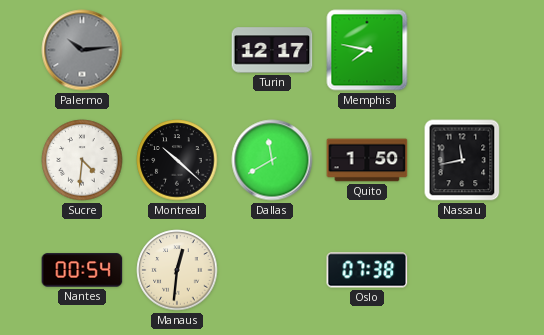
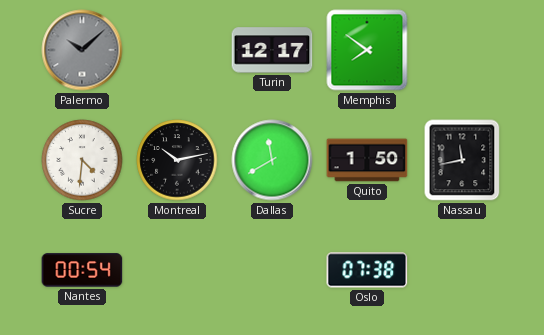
Palermo: 10:14 -> 10:08 (82, 50)
Memphis: 7:47 -> 7:51 (367, 50)
Montreal: 10:22 -> 10:13 (177, 160)
Manaus: 12:31 -> none (177, 270)
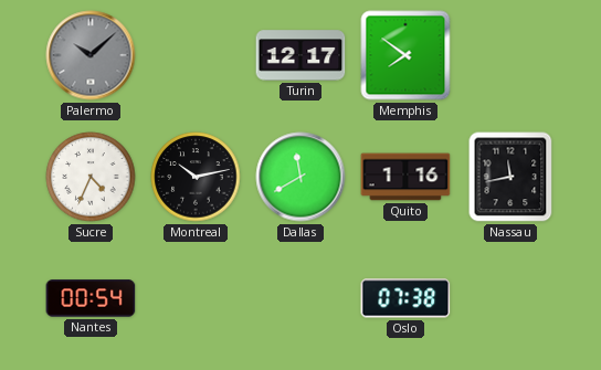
Sucre: 4:31 -> 4:34 (91, 177)
Quito: 1:50 -> 1:16 (405, 177)
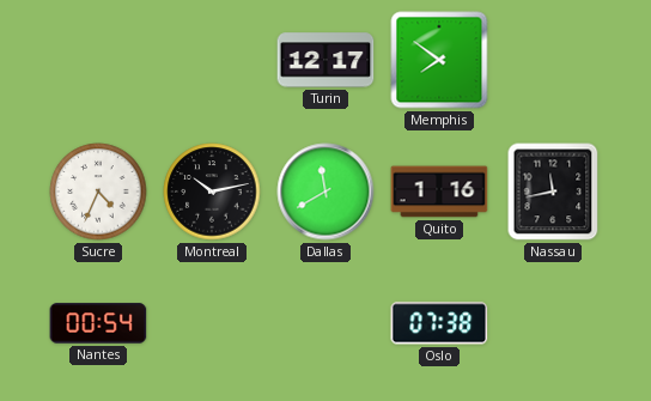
Palermo: 10:08 -> none (91, 55)
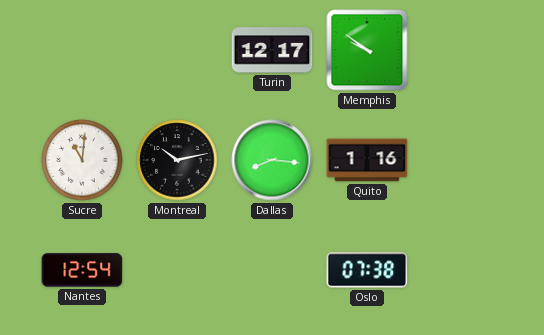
Memphis: 7:51 -> 9:51 (367, 50)
Sucre: 4:34 -> 11:01 (82, 160)
Dallas: 11:40 -> 8:16 (272, 160)
Nassau: 11:43 -> none (553, 192)
Nantes: 00:54 -> 12:54 (82, 270)
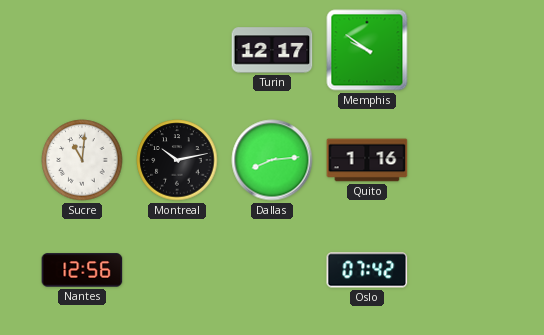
Dallas: 8:16 -> 8:14 (272, 160)
Nantes: 12:54 -> 12:56 (82, 270)
Oslo: 07:38 -> 07:42 (367, 270)
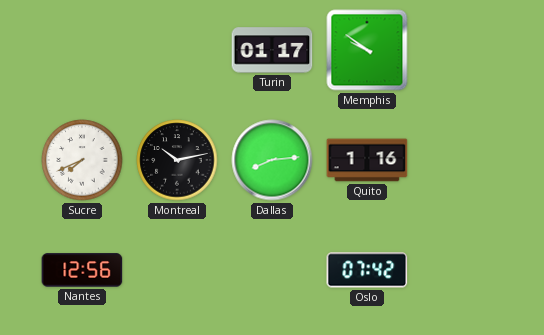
Turin: 12:17 -> 01:17 (272, 50)
Sucre: 11:01 -> 7:41 (82, 160)
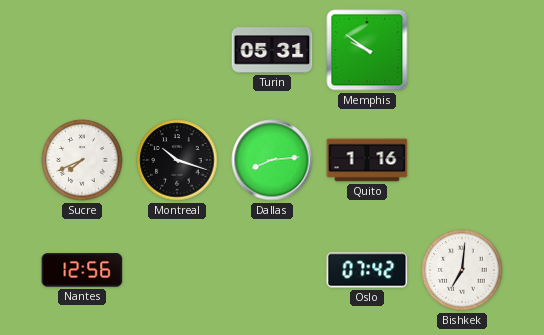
Turin: 01:17 -> 05:31 (272, 50)
Montreal: 10:13 -> 10:18 (177, 160)
Bishkek: none -> 7:01 (462, 270)
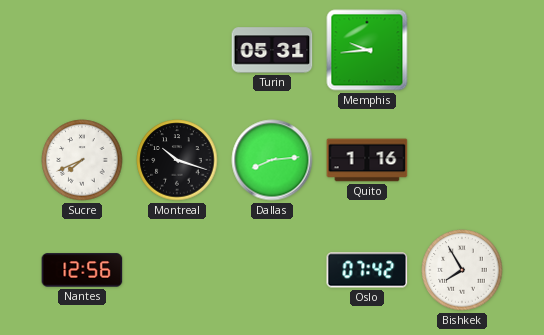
Memphis: 9:51 -> 9:44 (367, 50)
Bishkek: 7:01 -> 7:55 (462, 270)
